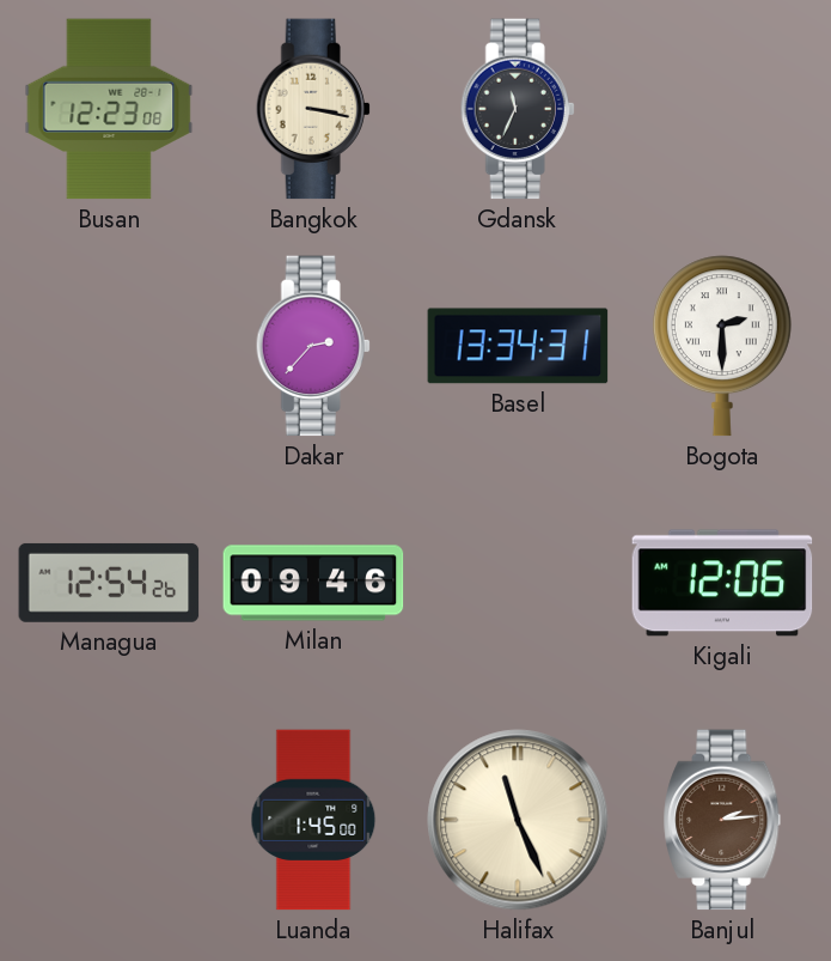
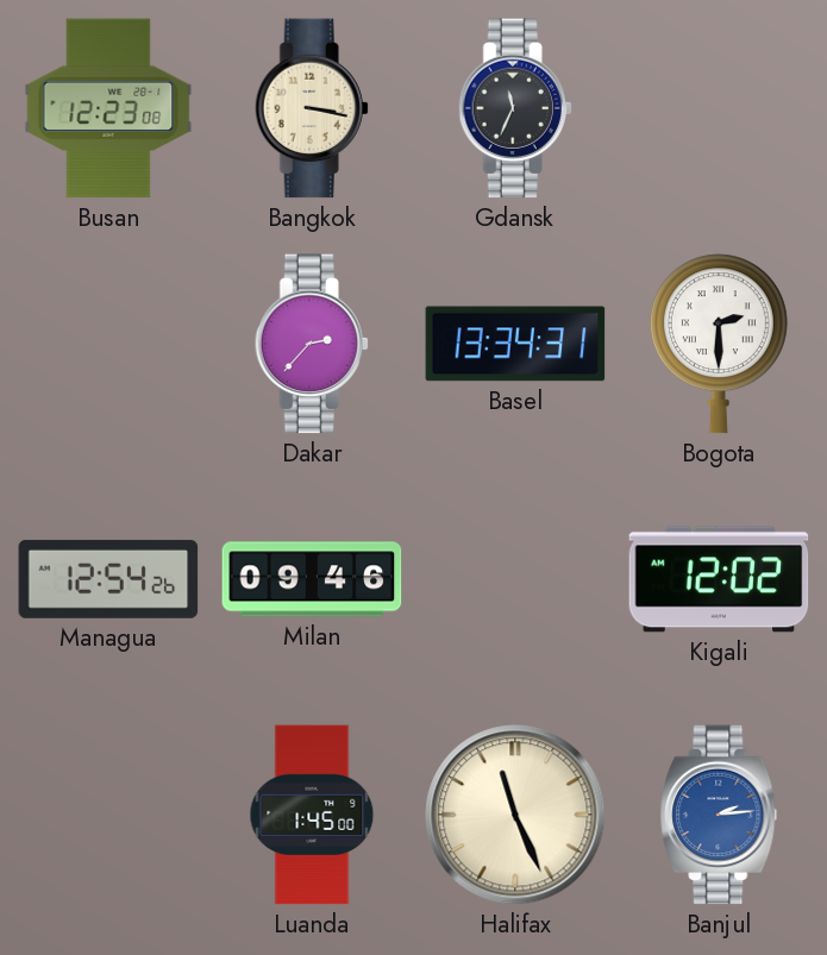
Kigali: 12:06 -> 12:02 (719, 579)
Banjul dial: brown -> blue (719, 815)
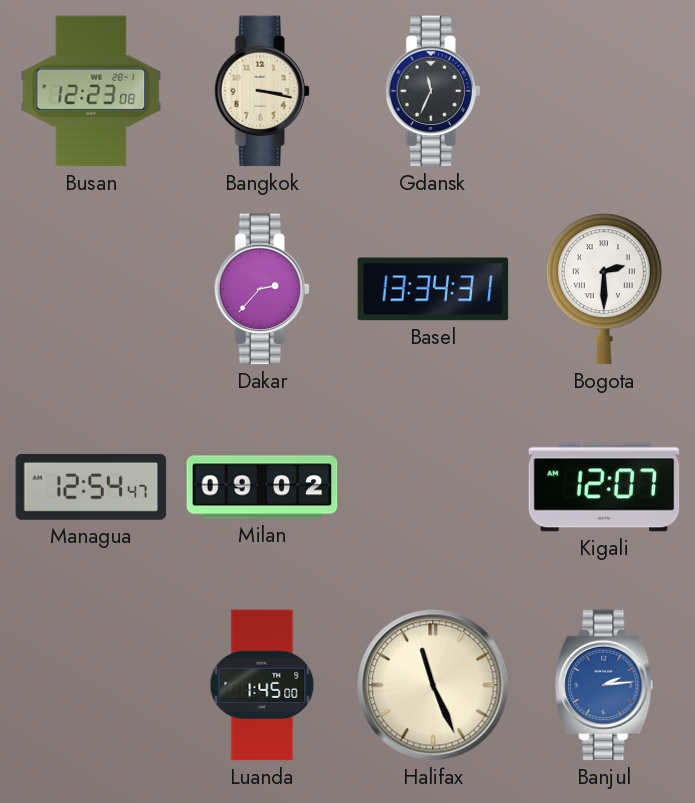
Managua: 12:54:26 -> 12:54:47 (91, 487)
Milan: 09:46 -> 09:02 (262, 487)
Kigali: 12:02 -> 12:07 (604, 487)
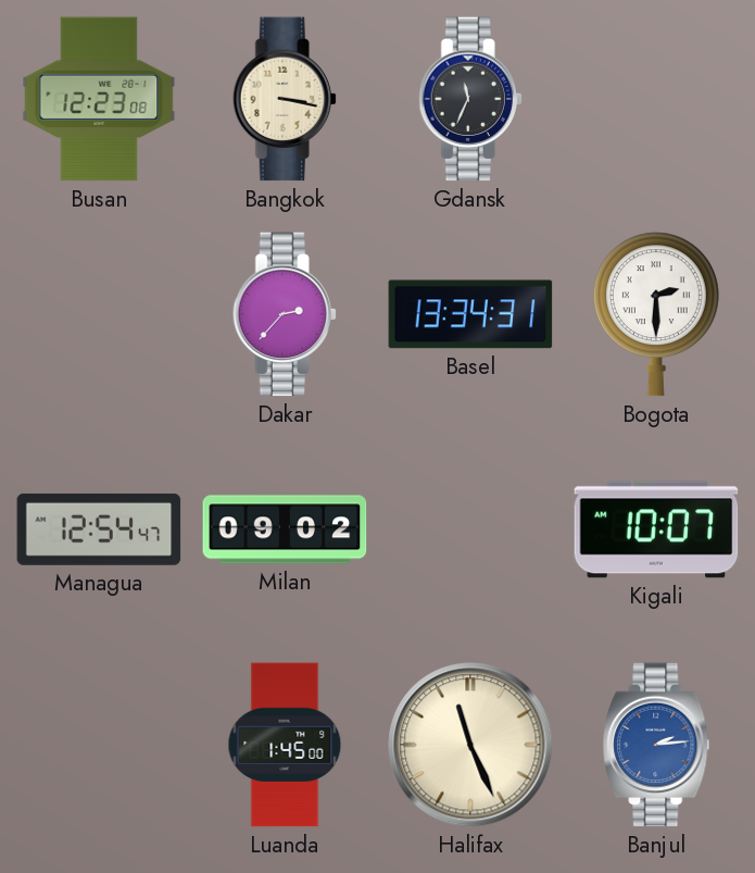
Kigali: 12:07 -> 10:07 (656, 529)
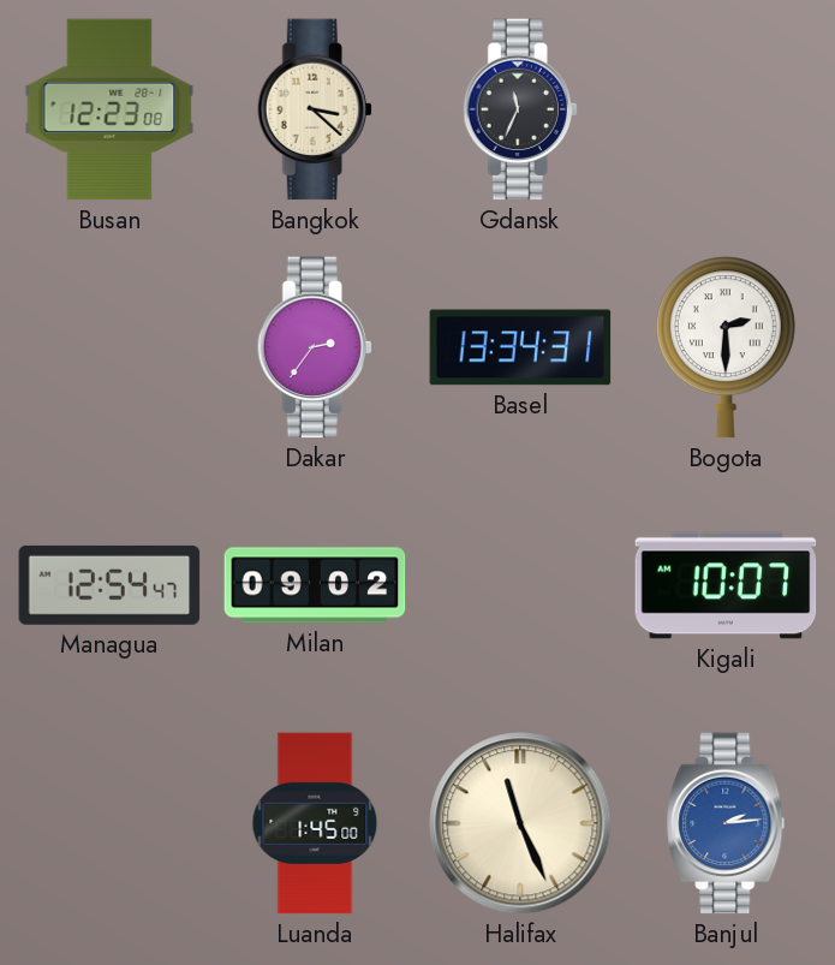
Bangkok: 3:17 -> 3:22 (315, 109)
Dakar: 2:37 -> 2:36 (315, 347)
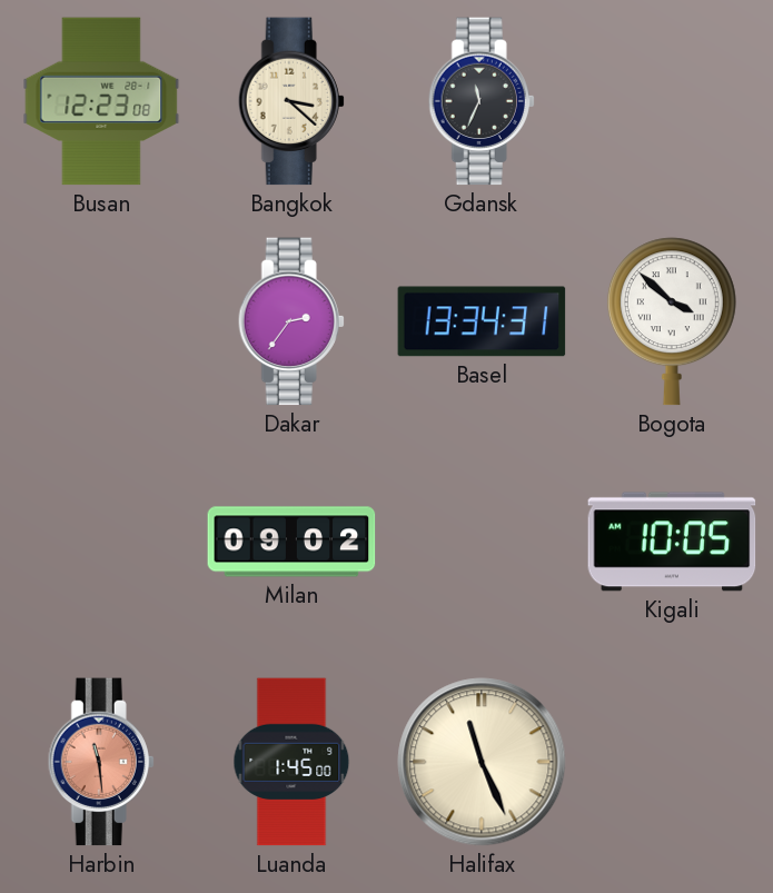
Bogota: 2:30 -> 3:52 (672, 321)
Managua: 12:54 -> none (109, 585)
Kigali: 10:07 -> 10:05 (672, 542)
Harbin: none -> 11:29 (101, 762)
Banjul: 2:14 -> none (726, 823)
